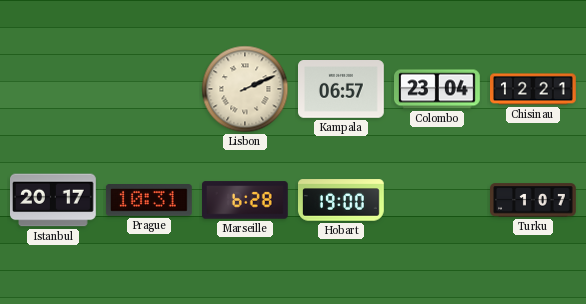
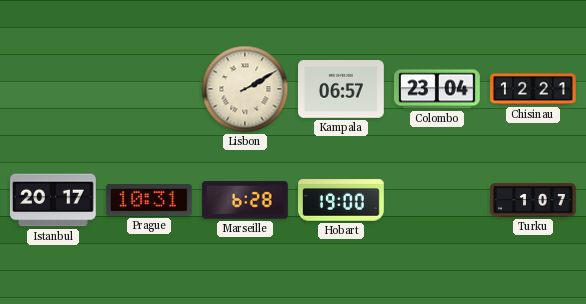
Lisbon: 2:11 -> 2:10 (245, 89)
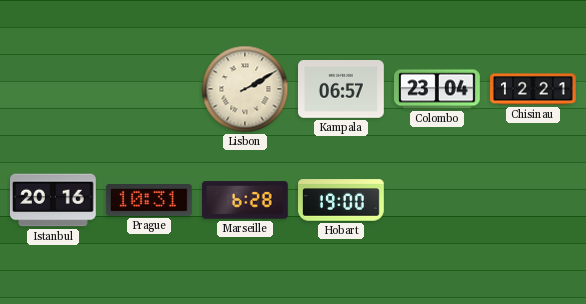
Istanbul: 20:17 -> 20:16 (54, 200)
Turku: 1:07 -> none (533, 200)
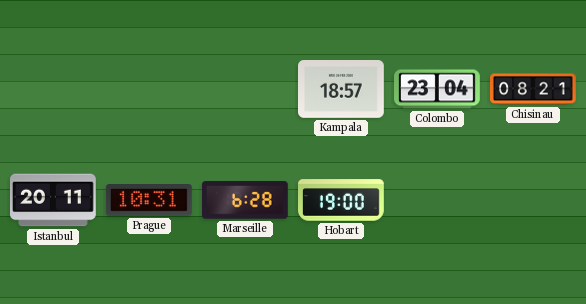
Lisbon: 2:10 -> none (245, 89)
Kampala: 06:57 -> 18:57 (342, 90)
Chisinau: 12:21 -> 08:21 (534, 89)
Istanbul: 20:16 -> 20:11 (54, 200)
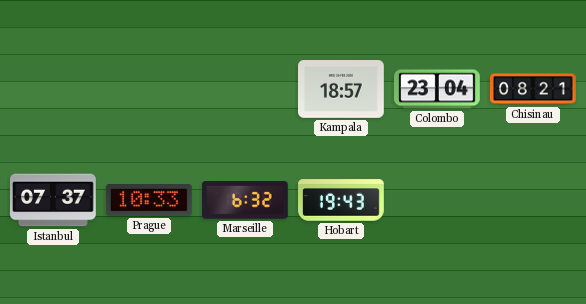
Istanbul: 20:11 -> 07:37 (54, 200)
Prague: 10:31 -> 10:33 (149, 201)
Marseille: 6:28 -> 6:32 (246, 200)
Hobart: 19:00 -> 19:43 (342, 200)
